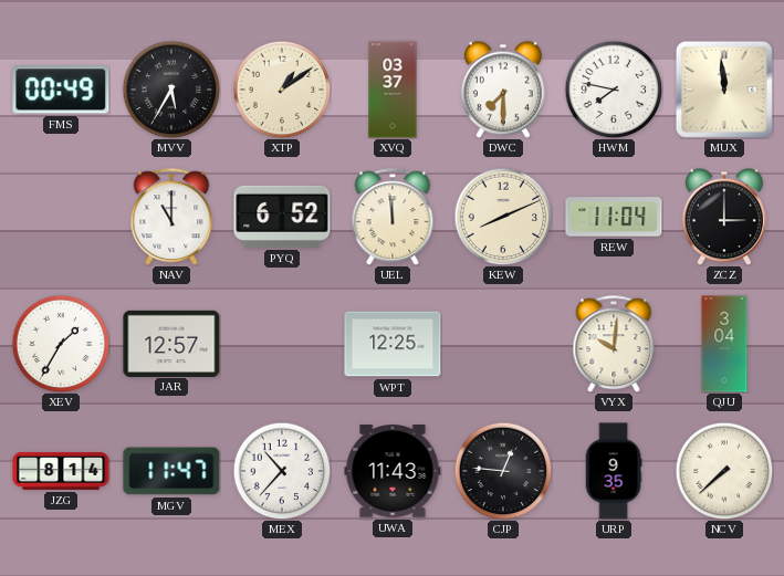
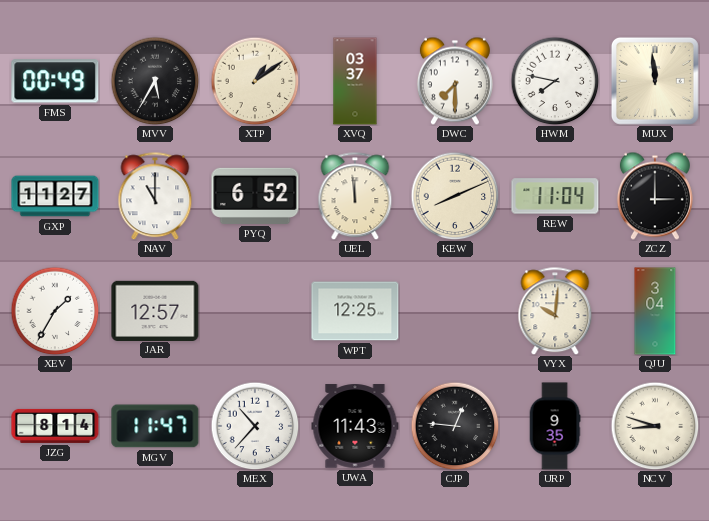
GXP: none -> 11:27 (55, 196)
NCV: 7:38 -> 8:48 (655, 426)
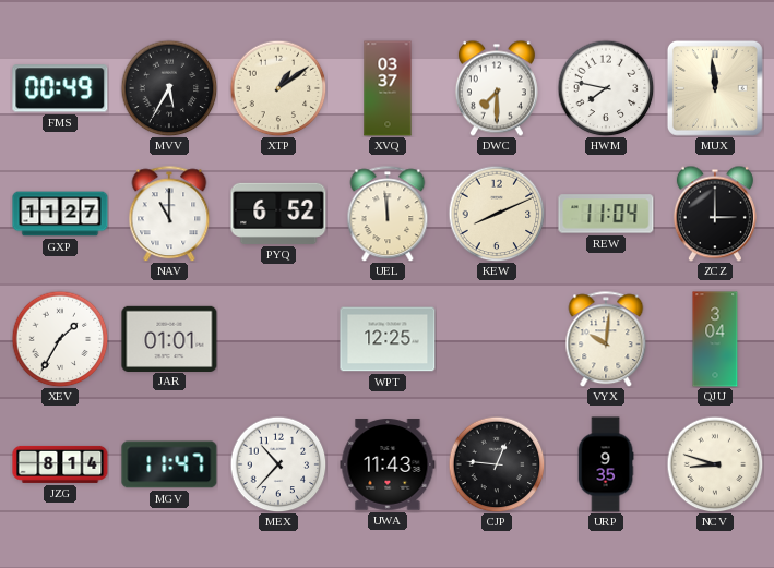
JAR: 12:57 -> 01:01 (169, 338)
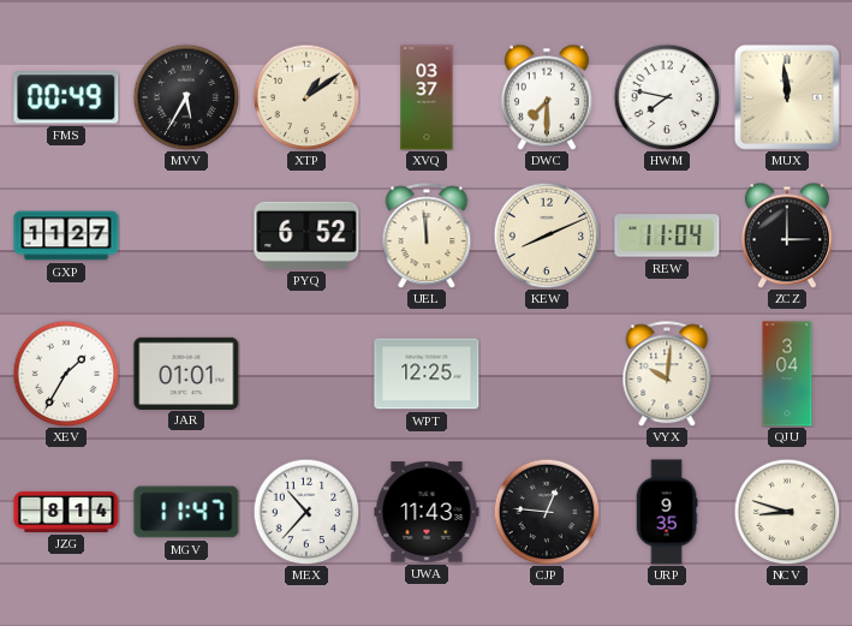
NAV: 11:00 -> none (169, 214)
